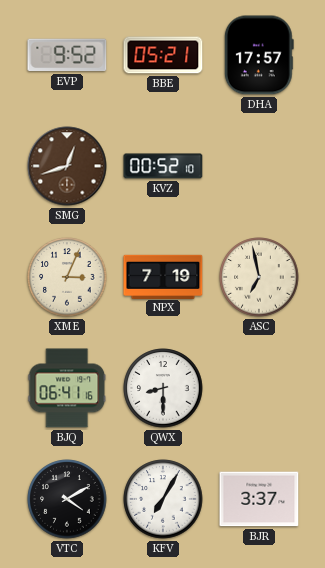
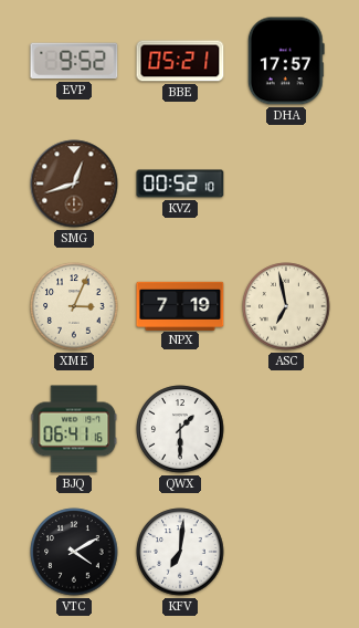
QWX: 8:30 -> 1:30 (180, 429)
KFV: 7:05 -> 7:01 (180, 552)
BJR: 3:37 -> none (259, 499)
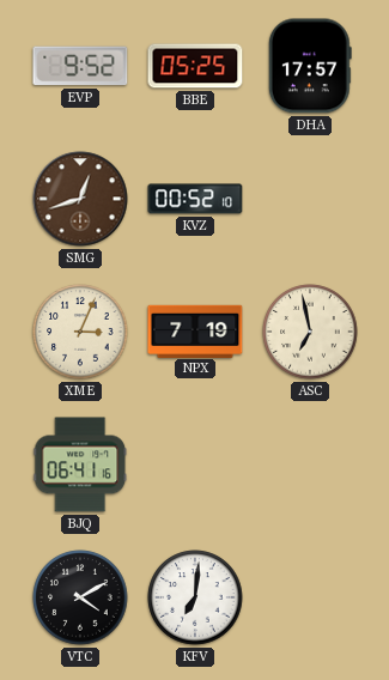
BBE: 05:21 -> 05:25 (195, 66)
QWX: 1:30 -> none (180, 429)
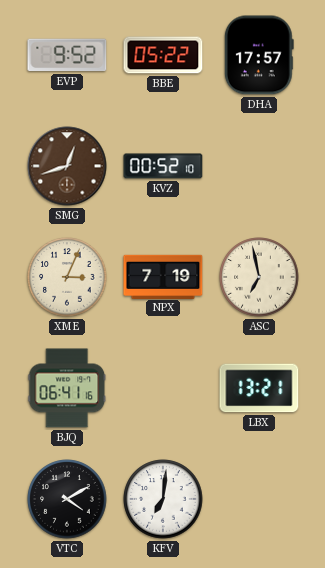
BBE: 05:25 -> 05:22 (163, 55)
LBX: none -> 13:21 (259, 388)
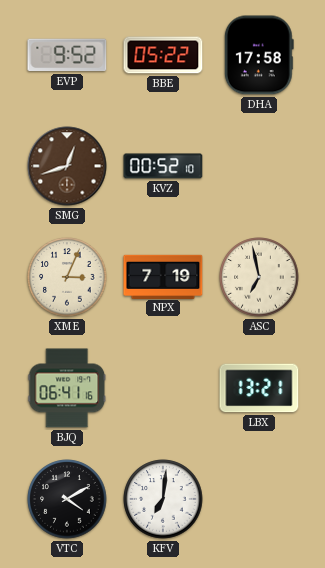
DHA: 17:57 -> 17:58 (259, 55)
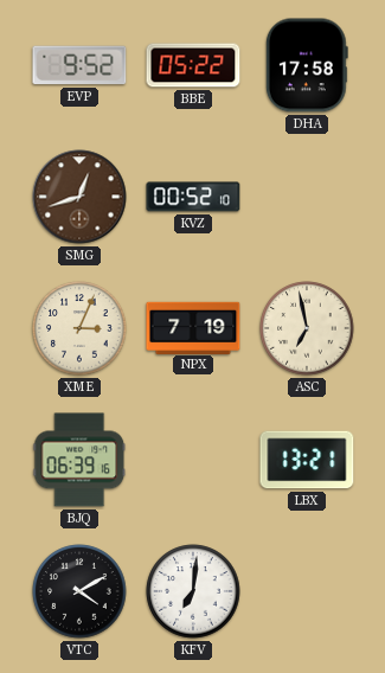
BJQ: 06:41 -> 06:39 (79, 460)
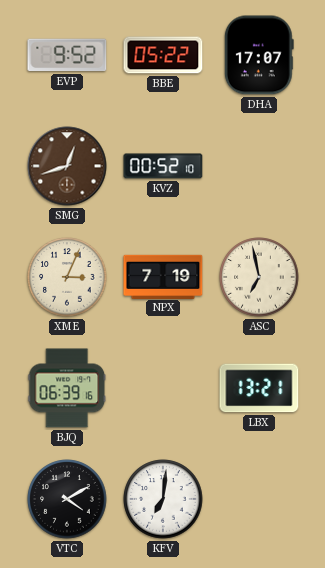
DHA: 17:58 -> 17:07 (259, 55)
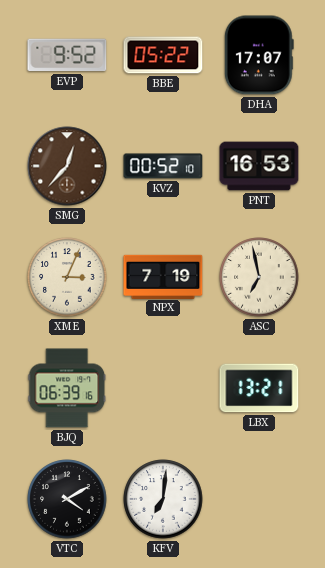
SMG: 12:42 -> 12:37 (67, 166)
PNT: none -> 16:53 (259, 166)
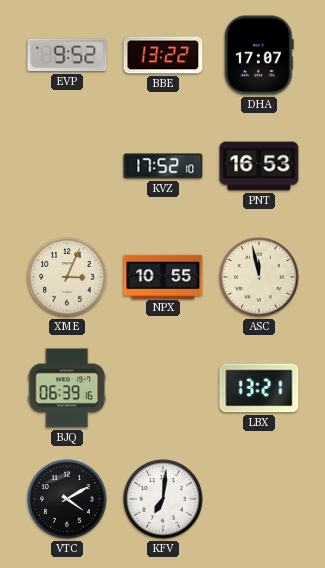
BBE: 05:22 -> 13:22 (163, 55)
SMG: 12:37 -> none (67, 166)
KVZ: 00:52 -> 17:52 (163, 166)
NPX: 7:19 -> 10:55 (163, 276)
ASC: 6:58 -> 11:58 (259, 277)
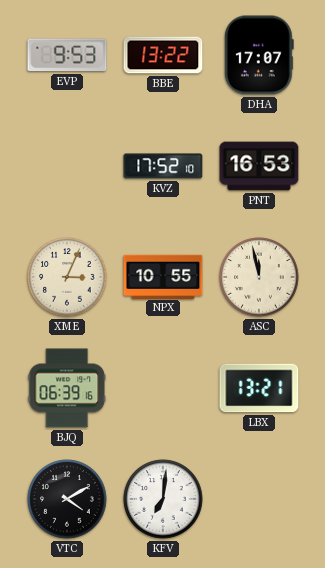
EVP: 9:52 -> 9:53 (67, 55)
